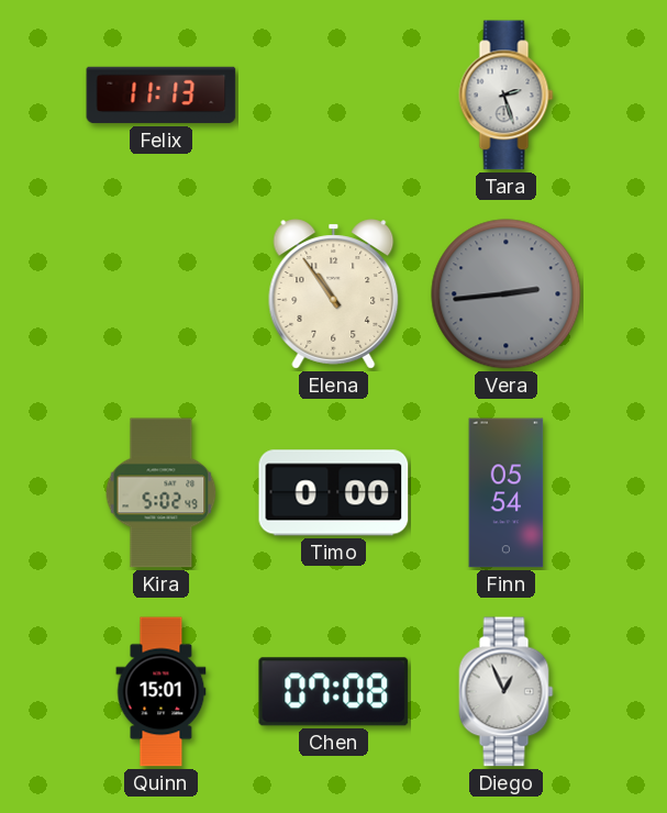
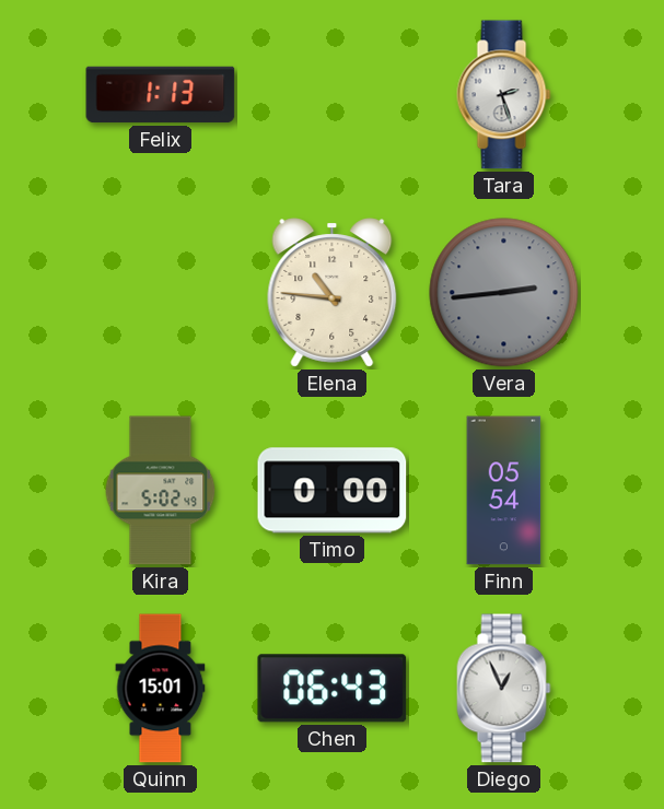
Felix: 11:13 -> 1:13 (161, 95)
Elena: 10:54 -> 10:46 (333, 293)
Chen: 07:08 -> 06:43 (333, 689)
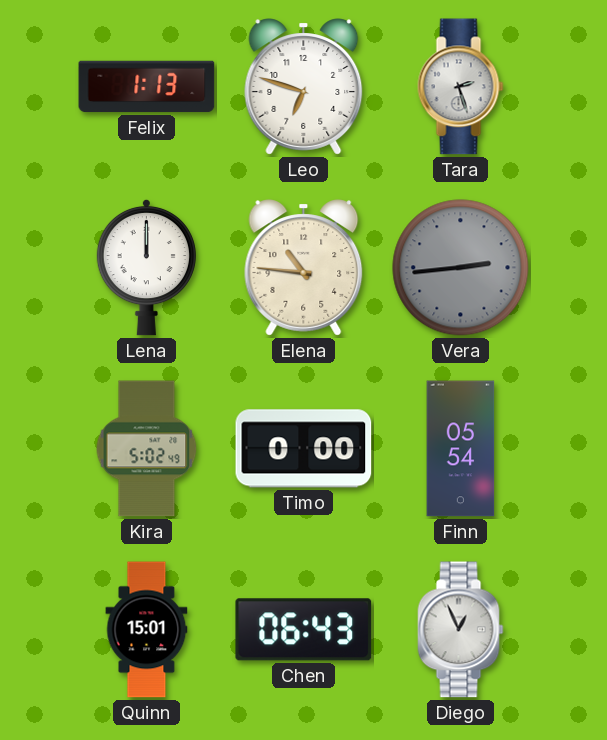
Leo: none -> 6:48 (304, 87)
Lena: none -> 12:00 (146, 267)
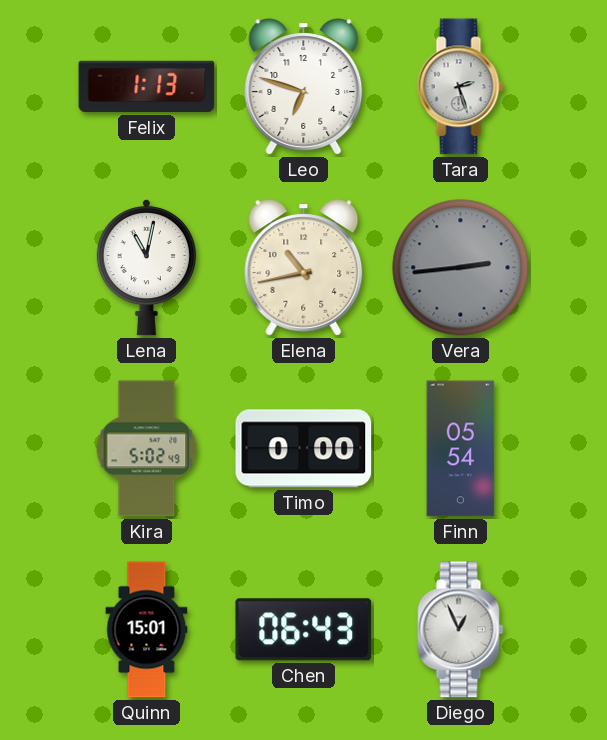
Lena: 12:00 -> 11:02 (146, 267)
Elena: 10:46 -> 10:43 (304, 268)
